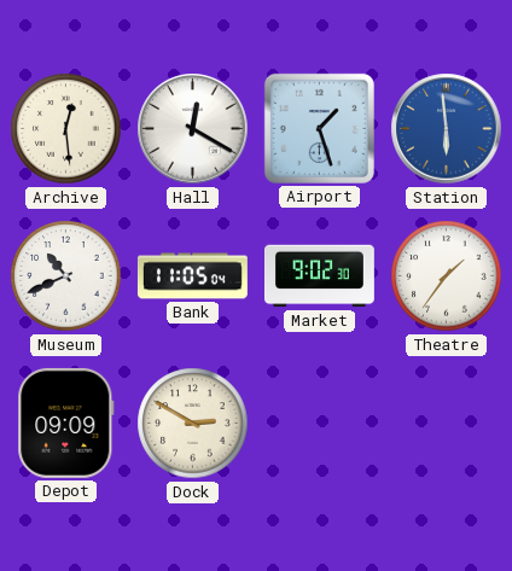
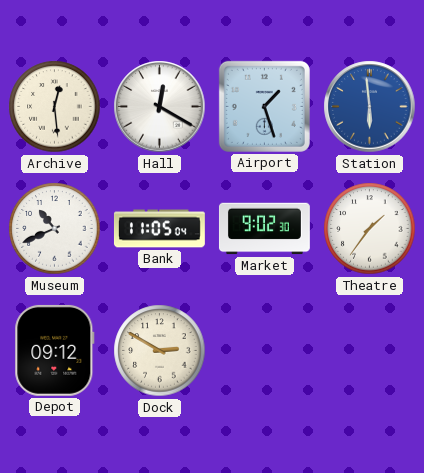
Depot: 09:09 -> 09:12 (55, 350)
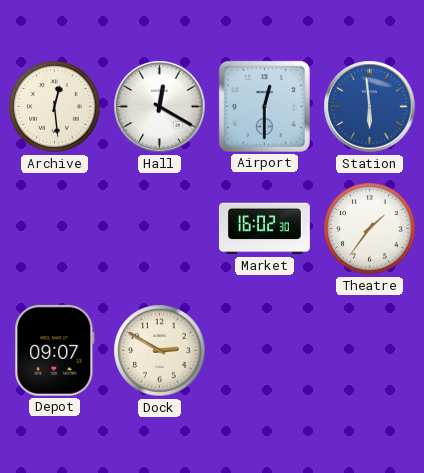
Airport: 1:27 -> 12:30 (264, 106)
Museum: 10:41 -> none (55, 229)
Bank: 11:05 -> none (159, 229)
Market: 9:02 -> 16:02 (264, 229)
Depot: 09:12 -> 09:07 (55, 350)
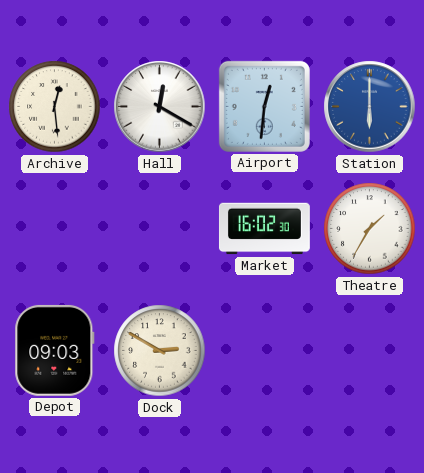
Airport: 12:30 -> 12:31 (264, 106)
Station: 5:59 -> 6:00 (370, 107)
Theatre: 1:36 -> 1:35 (370, 229)
Depot: 09:07 -> 09:03 (55, 350)
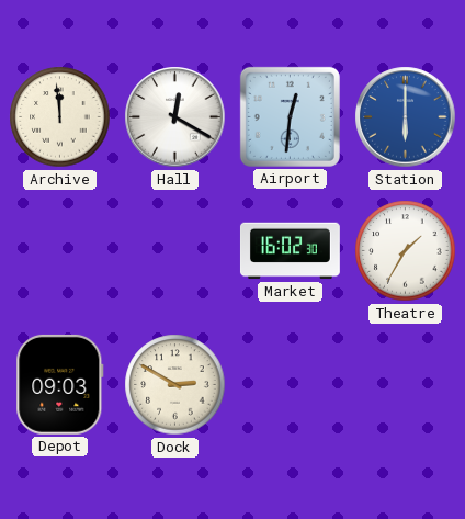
Archive: 12:29 -> 11:59 (60, 117)
